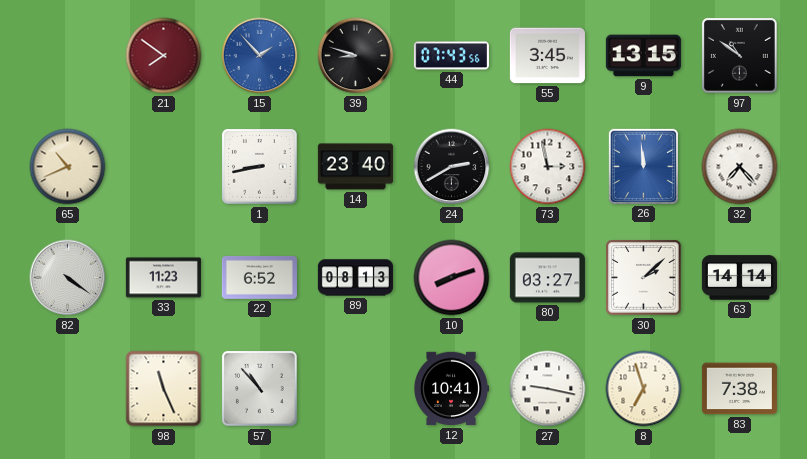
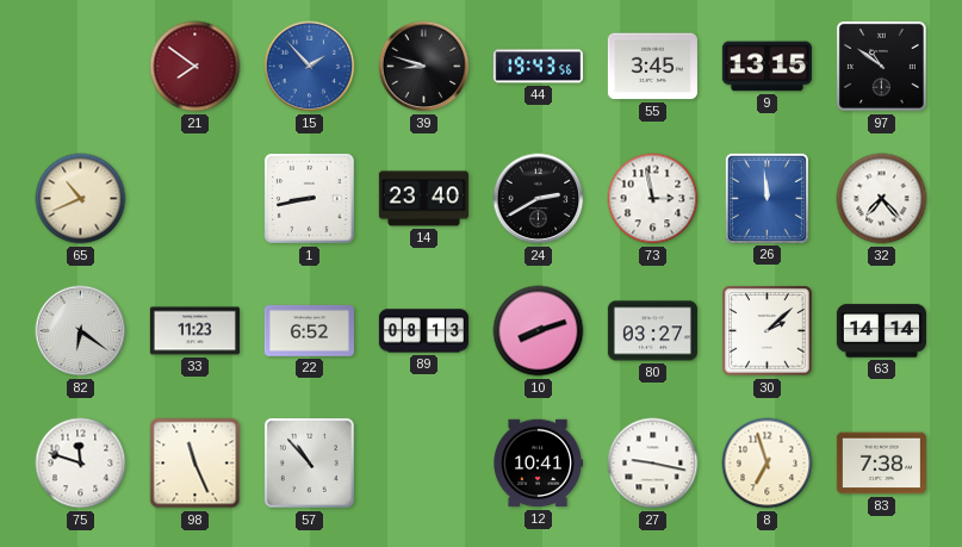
44: 07:43 -> 19:43 (538, 67)
82: 4:21 -> 6:21 (81, 331)
75: none -> 11:48 (81, 464)
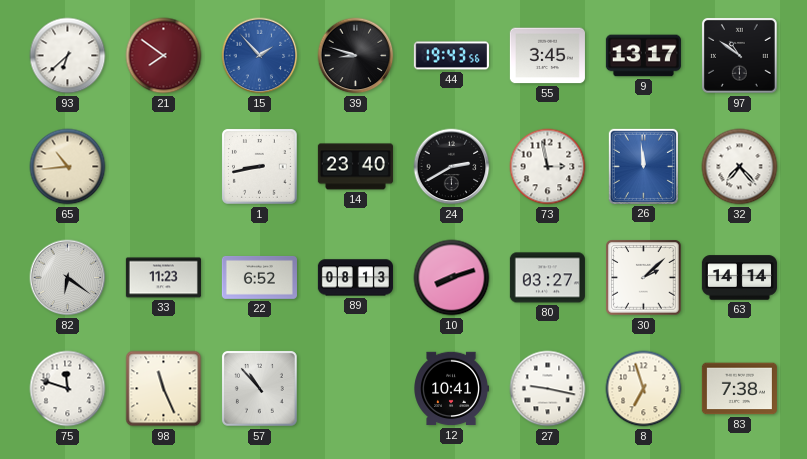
93: none -> 6:38 (68, 56)
9: 13:15 -> 13:17 (643, 56)
65: 10:41 -> 10:44 (68, 167)
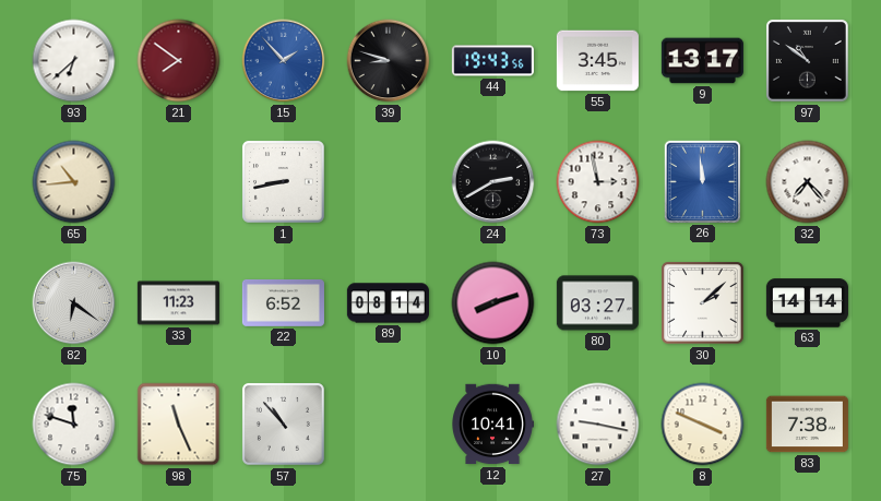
14: 23:40 -> none (355, 167)
89: 08:13 -> 08:14 (388, 303)
8: 6:57 -> 3:49 (703, 425)
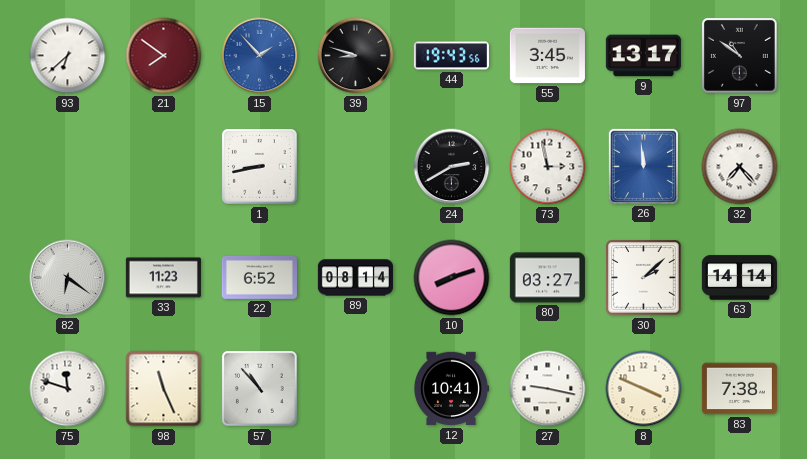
65: 10:44 -> none (74, 182)
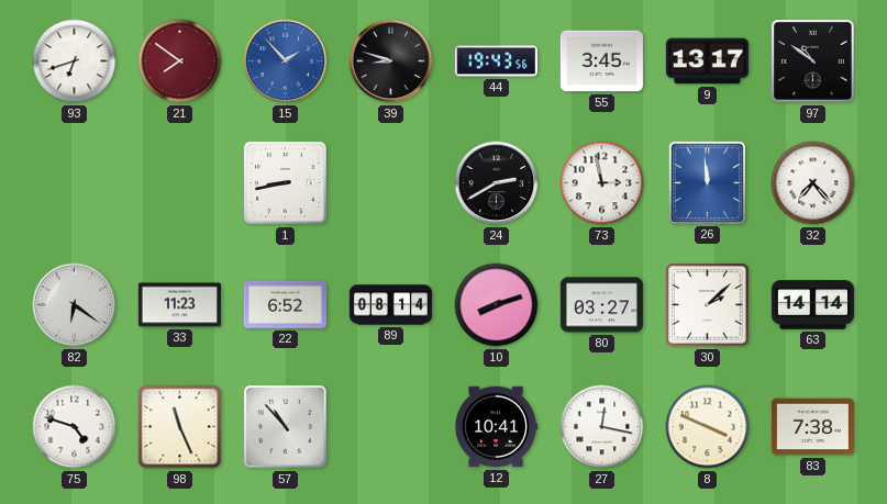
93: 6:38 -> 6:42 (75, 61)
75: 11:48 -> 4:48 (75, 427)
27: 9:17 -> 12:17 (602, 427)
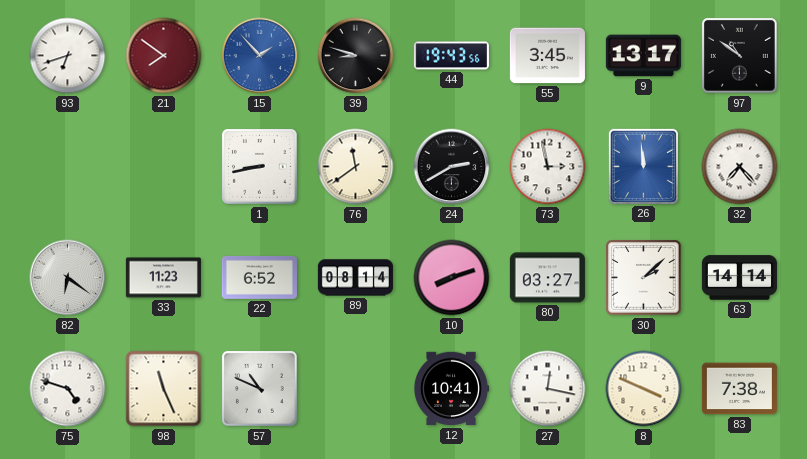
76: none -> 11:39 (356, 167)
57: 10:53 -> 10:49 (259, 388)
